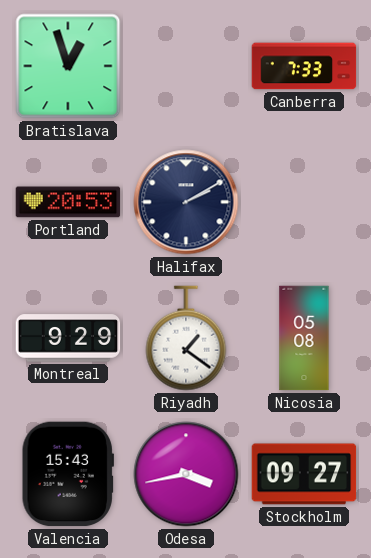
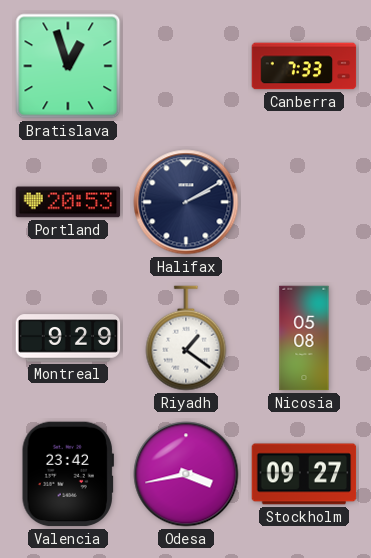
Valencia: 15:43 -> 23:42 (68, 474)
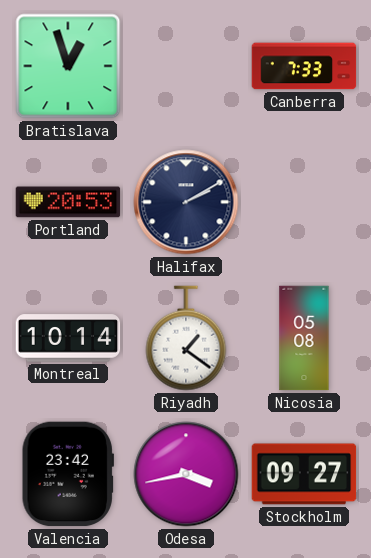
Montreal: 9:29 -> 10:14 (68, 338)
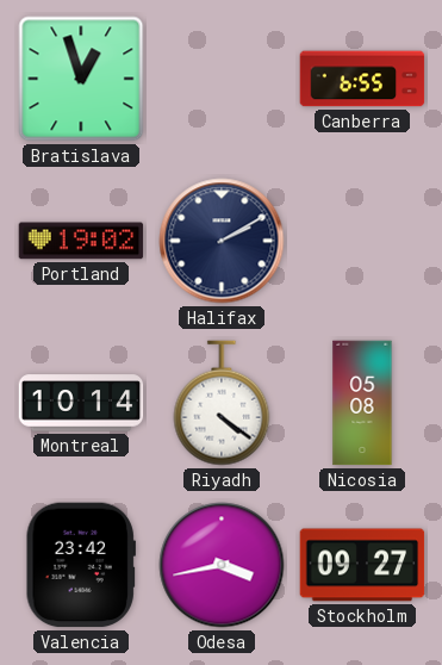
Canberra: 7:33 -> 6:55 (362, 79)
Portland: 20:53 -> 19:02 (81, 241)
Riyadh: 1:21 -> 4:21 (222, 403)
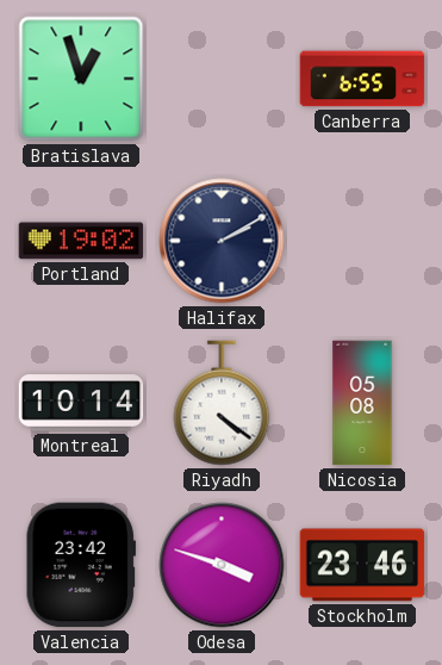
Odesa: 3:43 -> 3:48 (222, 565)
Stockholm: 09:27 -> 23:46 (362, 565)
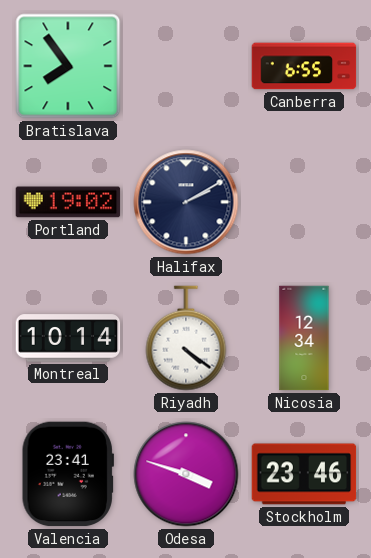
Bratislava: 12:57 -> 7:54 (68, 66)
Nicosia: 05:08 -> 12:34 (304, 338)
Valencia: 23:42 -> 23:41 (68, 474)
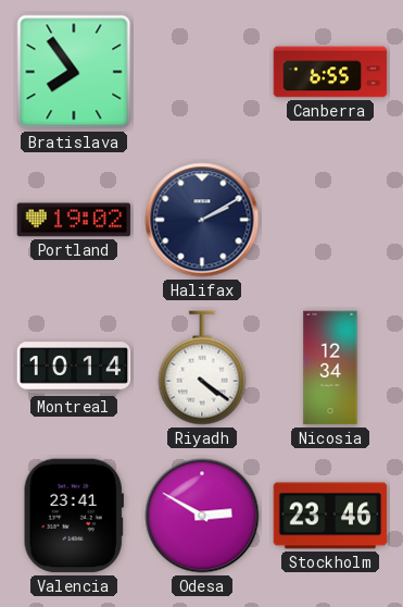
Odesa: 3:48 -> 2:50 (202, 516)
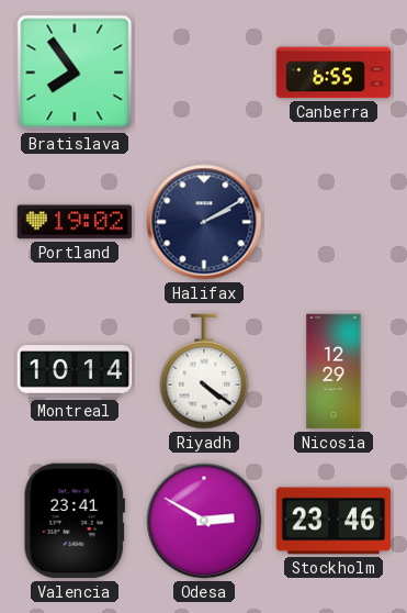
Nicosia: 12:34 -> 12:29 (333, 371)
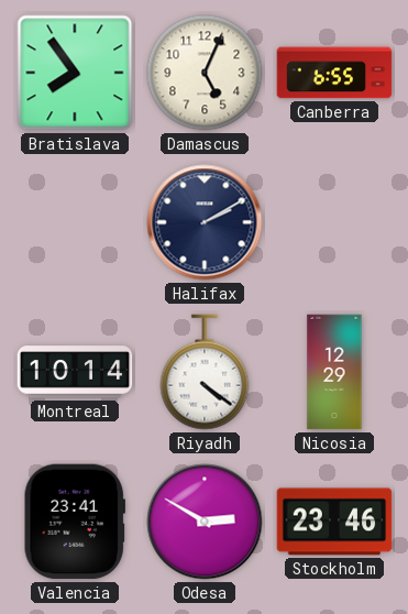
Damascus: none -> 5:04 (205, 73)
Portland: 19:02 -> none (75, 222)
